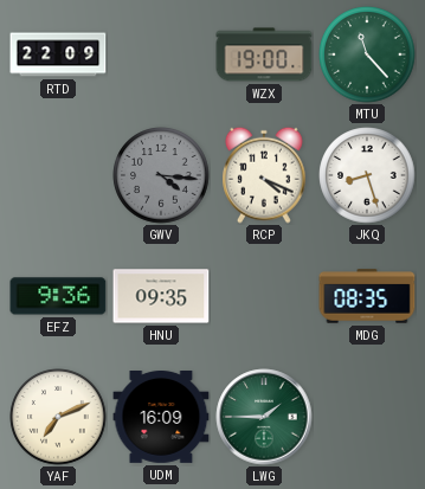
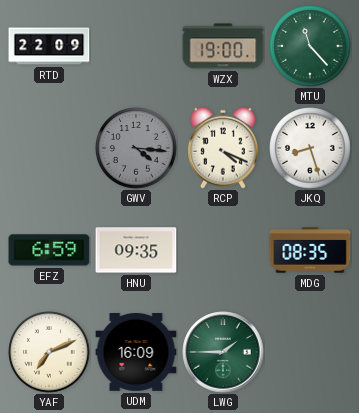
EFZ: 9:36 -> 6:59 (49, 250)
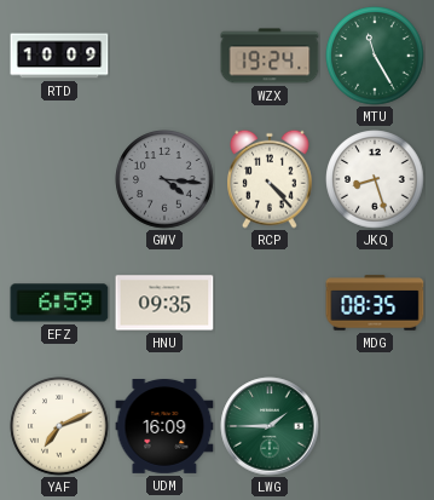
RTD: 22:09 -> 10:09 (59, 56)
WZX: 19:00 -> 19:24 (270, 56)
MTU: 11:23 -> 11:25 (375, 56)
RCP: 4:19 -> 4:23 (271, 179)
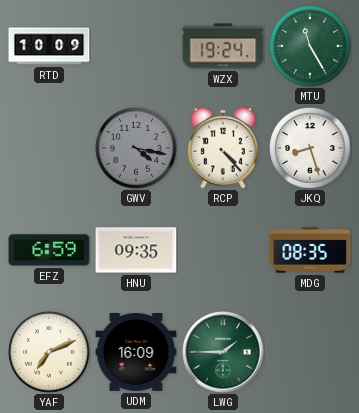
GWV: 4:16 -> 4:17 (136, 148)
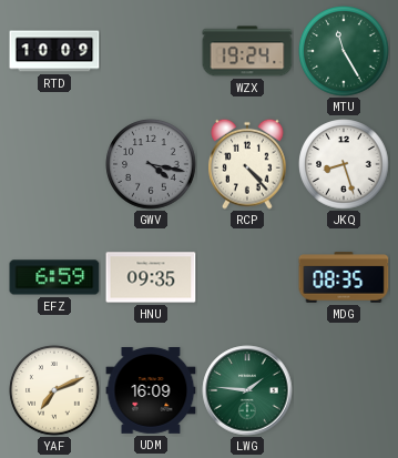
LWG: 1:45 -> 1:46 (247, 390)
